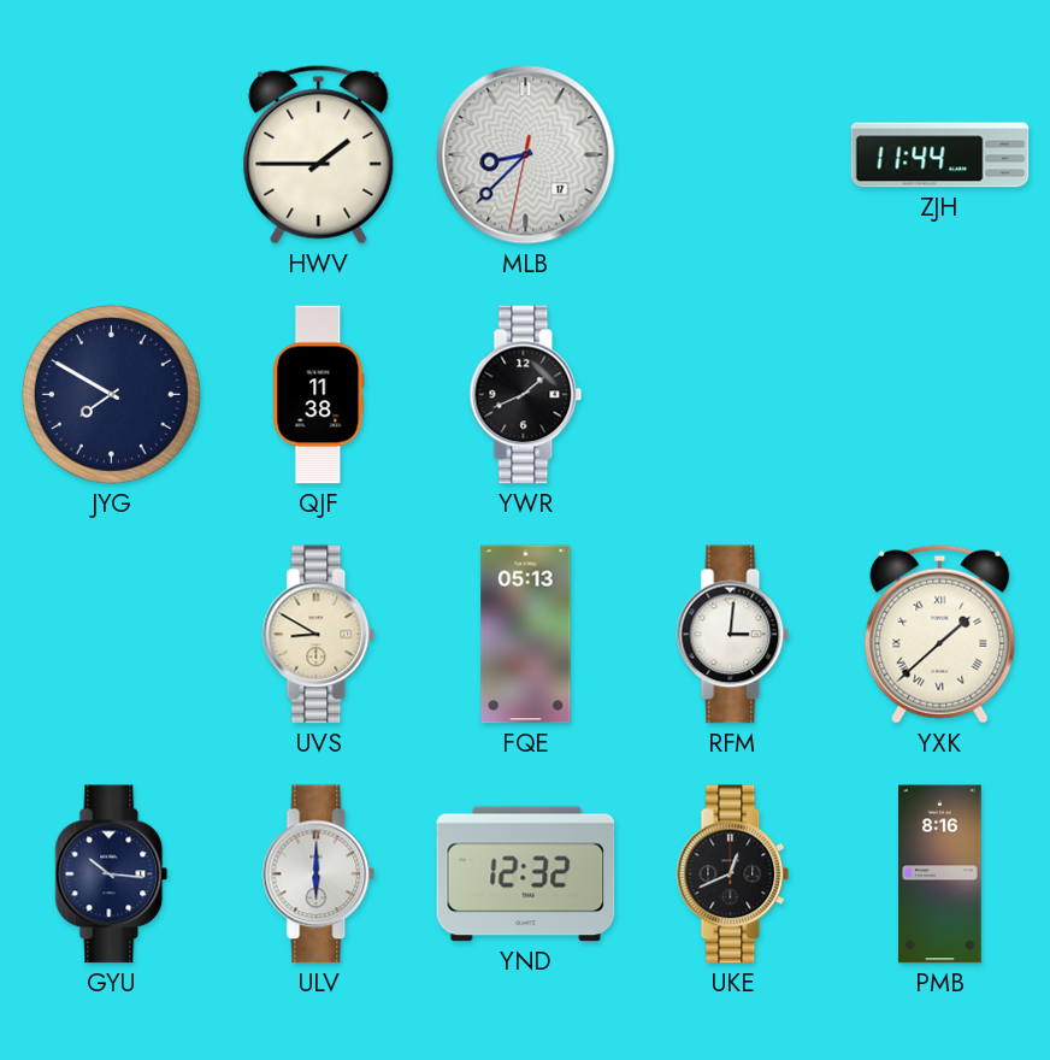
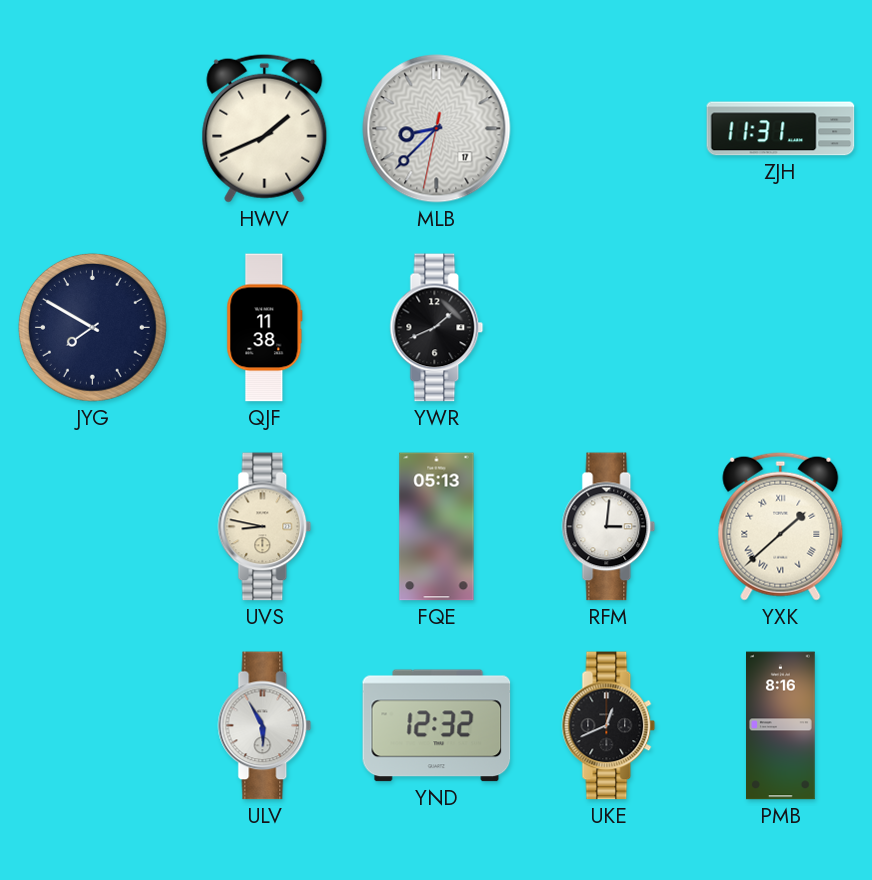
HWV: 1:45 -> 1:41 (265, 128)
ZJH: 11:44 -> 11:31 (781, 129)
UVS: 8:50 -> 8:47 (265, 527)
GYU: 10:16 -> none (112, 874)
ULV: 6:00 -> 5:55 (265, 726)
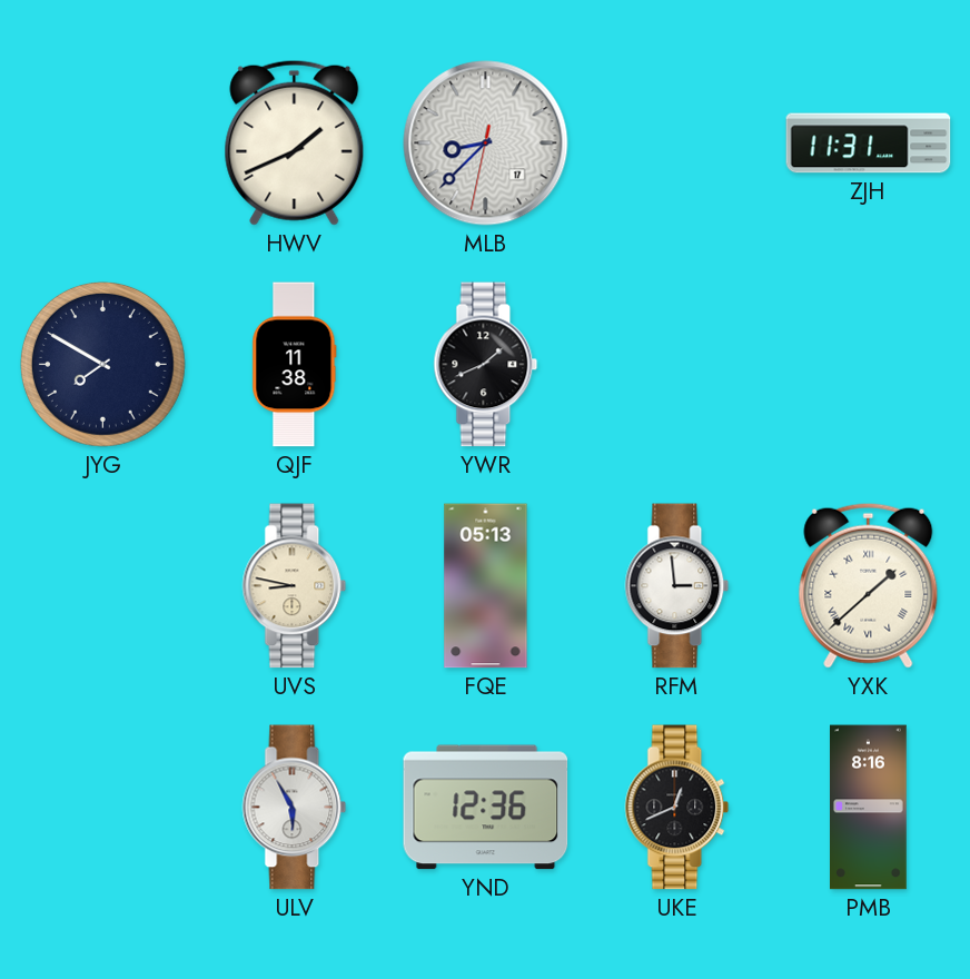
RFM: 3:01 -> 2:59 (677, 586)
YND: 12:32 -> 12:36 (486, 808)
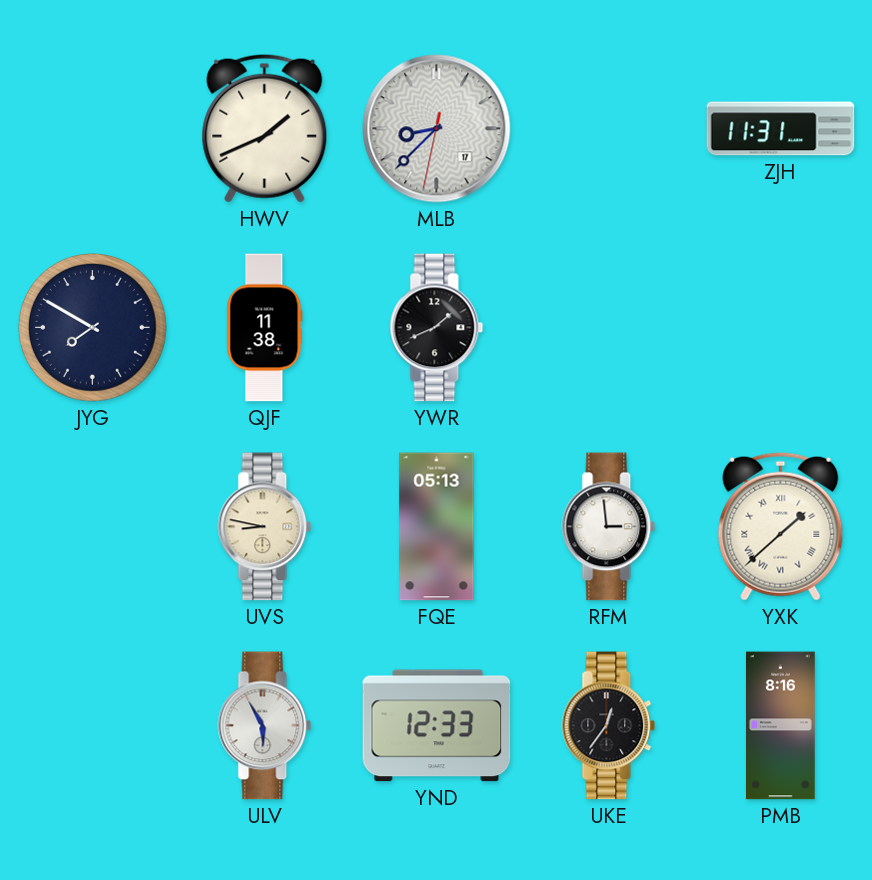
YND: 12:36 -> 12:33 (437, 726)
UKE: 12:41 -> 12:36 (609, 726)
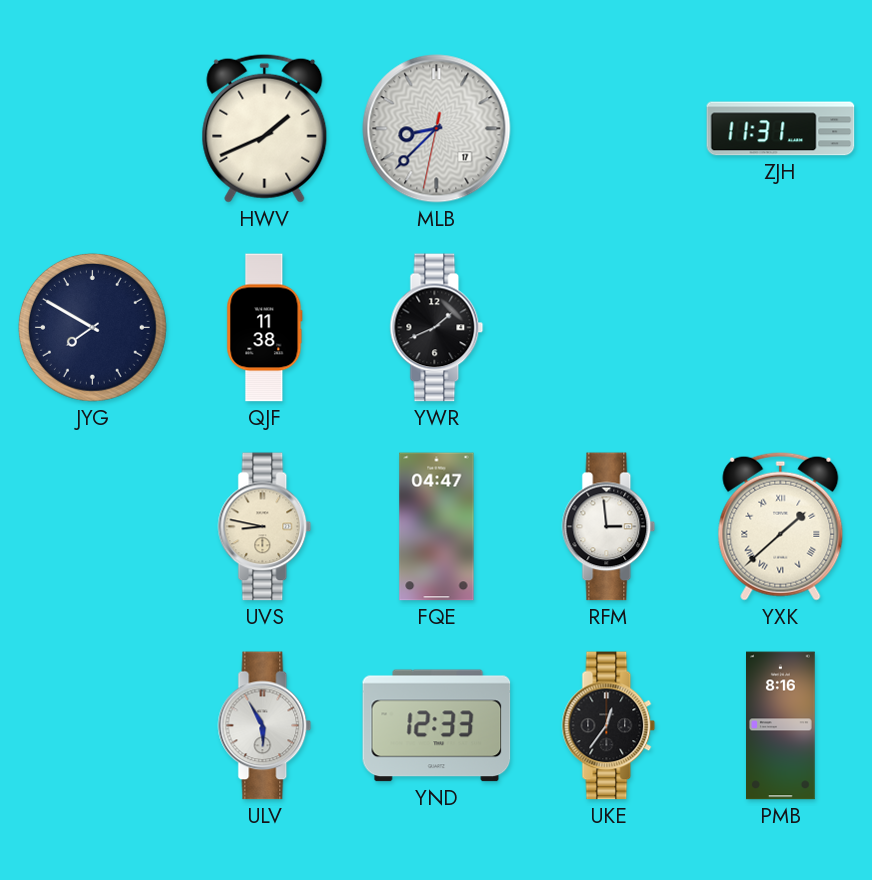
FQE: 05:13 -> 04:47 (437, 527)
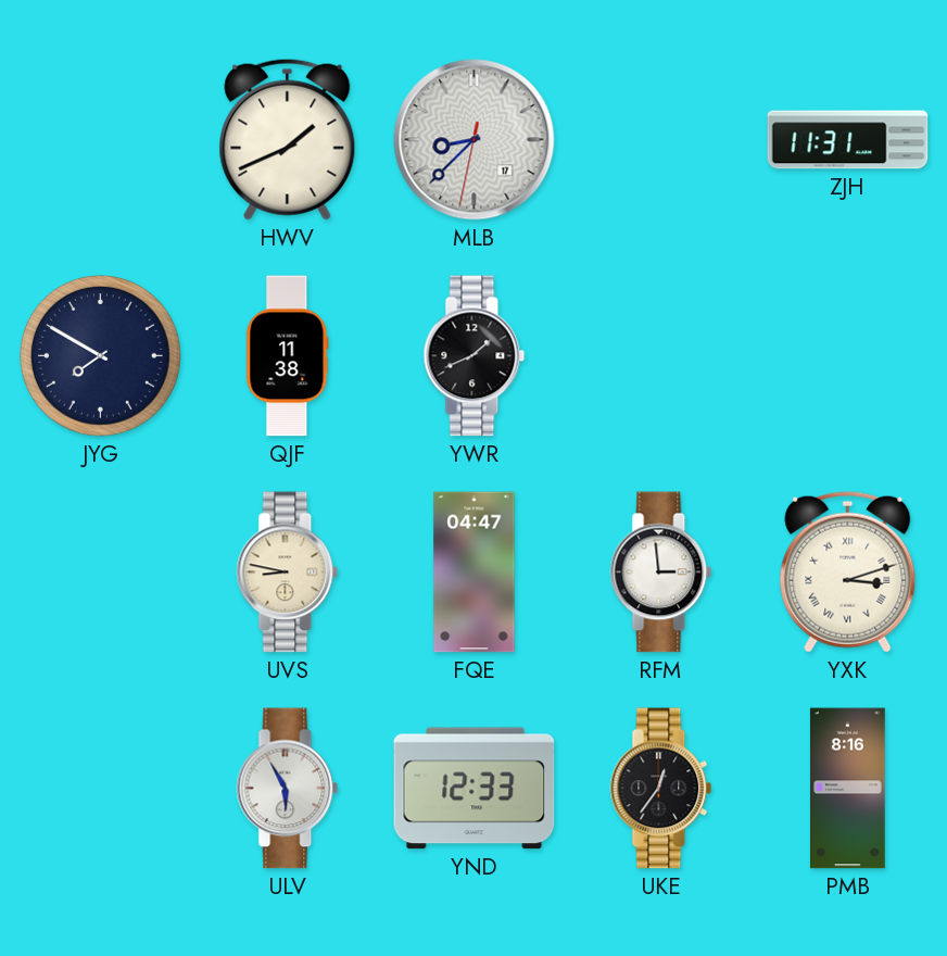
YXK: 1:38 -> 3:12 (848, 571)
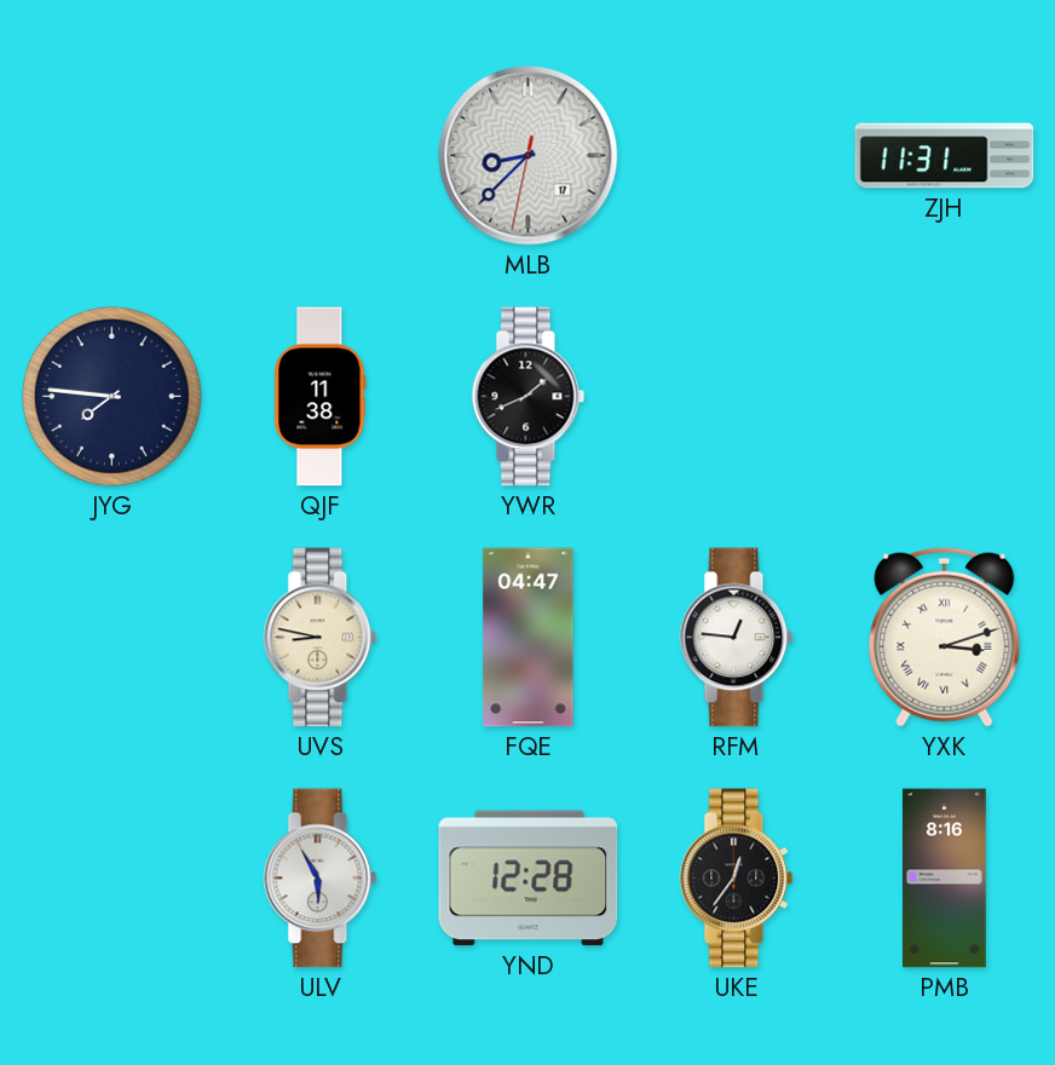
HWV: 1:41 -> none (288, 139)
JYG: 7:50 -> 7:46 (111, 396)
RFM: 2:59 -> 12:46 (737, 638)
YND: 12:33 -> 12:28 (529, 879)
